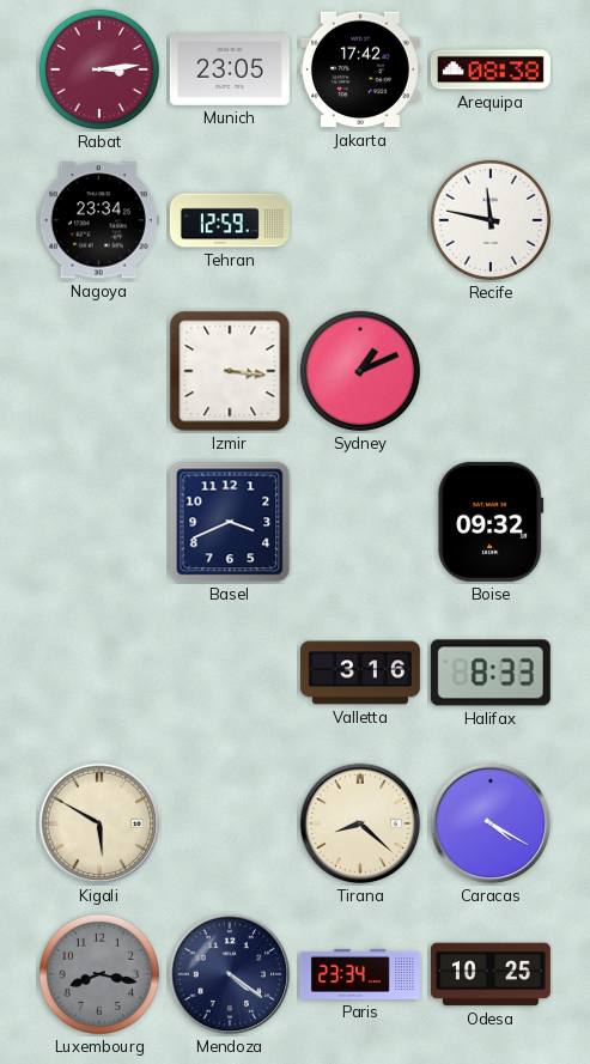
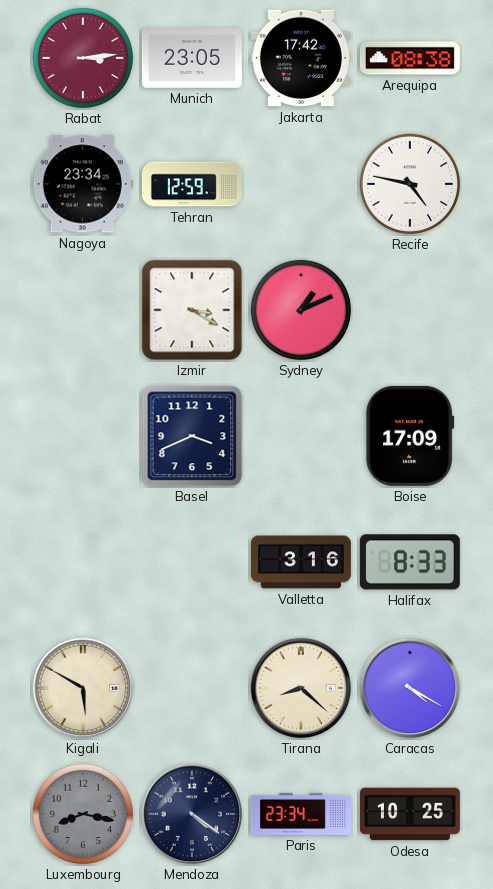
Recife: 11:47 -> 4:47 (410, 184)
Izmir: 3:16 -> 3:20 (192, 310)
Boise: 09:32 -> 17:09 (410, 436)
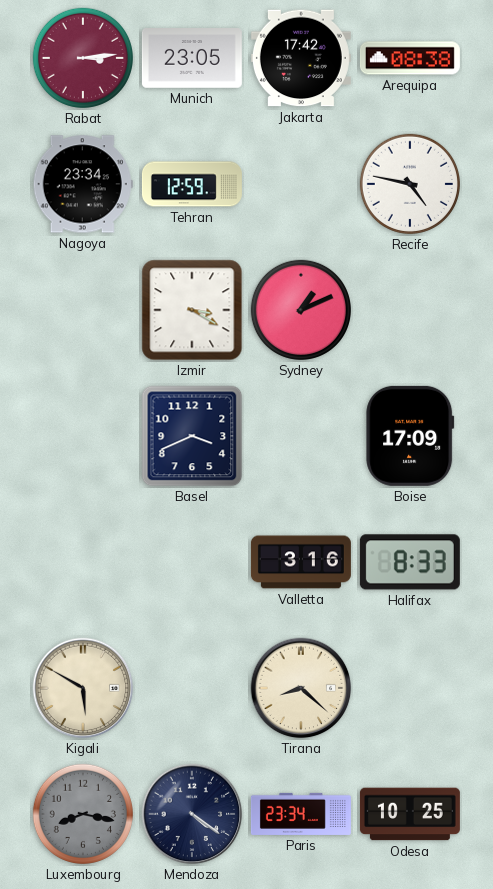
Caracas: 4:20 -> none (410, 688)
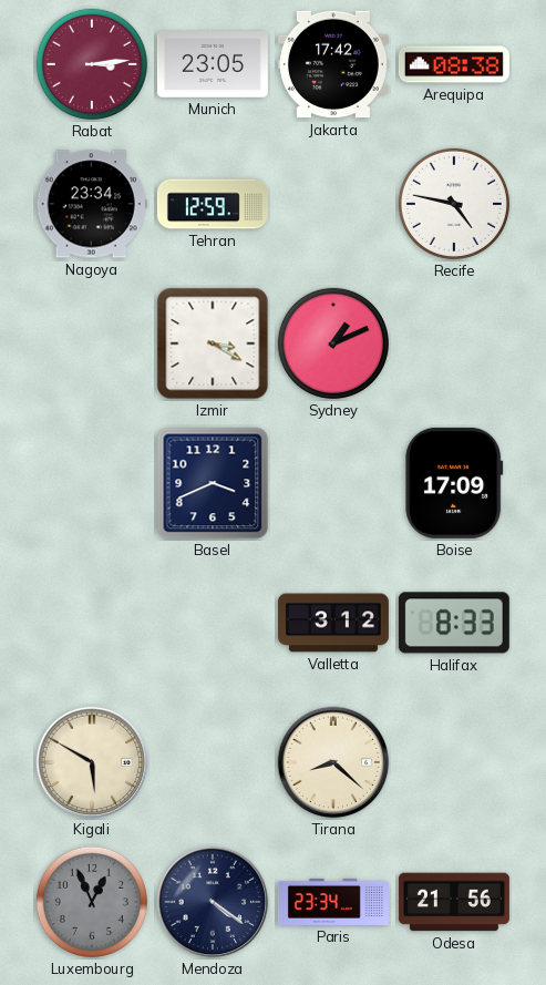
Valletta: 3:16 -> 3:12 (333, 623)
Luxembourg: 8:17 -> 12:56 (92, 902)
Odesa: 10:25 -> 21:56 (454, 902)
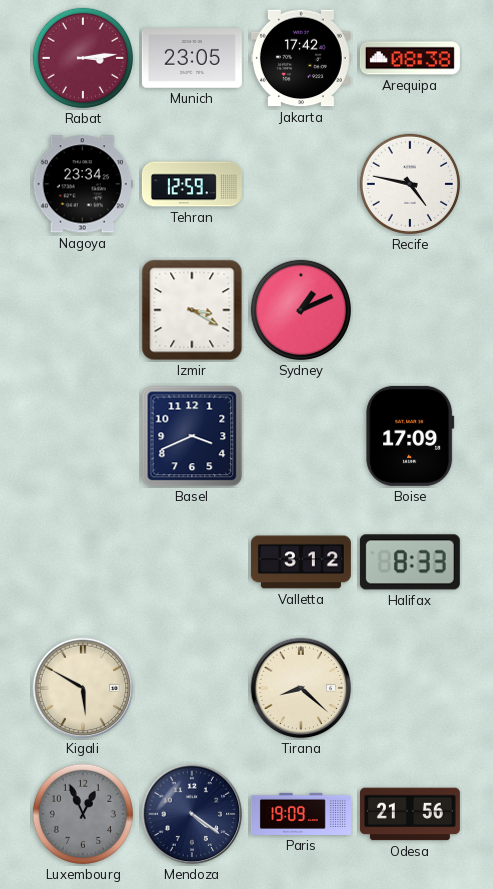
Paris: 23:34 -> 19:09 (301, 814)
